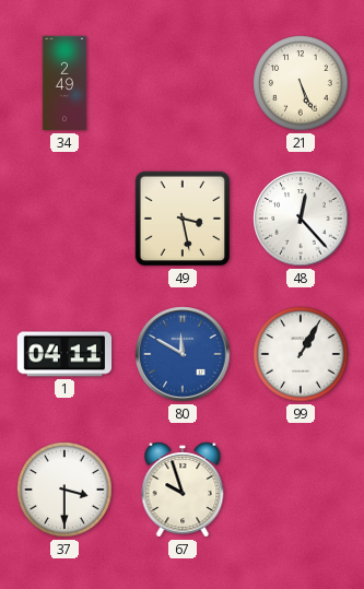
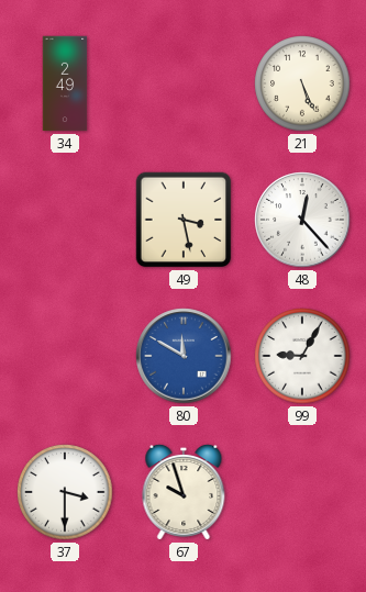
1: 04:11 -> none (64, 354)
99: 1:05 -> 9:05 (302, 356)
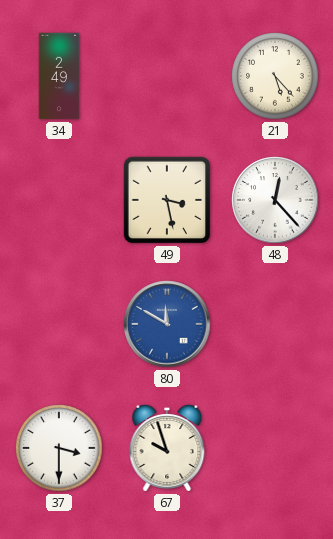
21: 5:26 -> 5:23 (275, 76)
99: 9:05 -> none (302, 356)
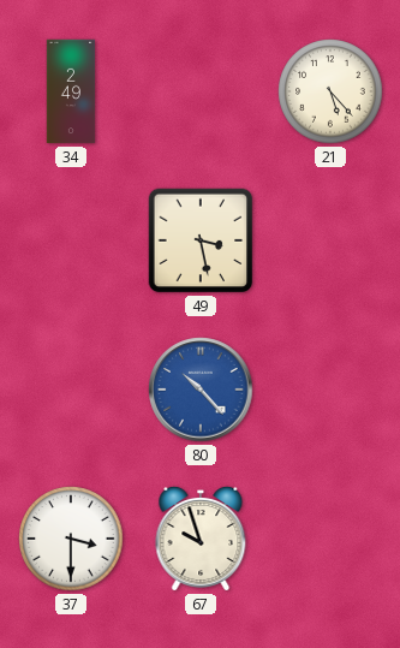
48: 12:23 -> none (275, 200)
80: 11:50 -> 10:23 (201, 390)
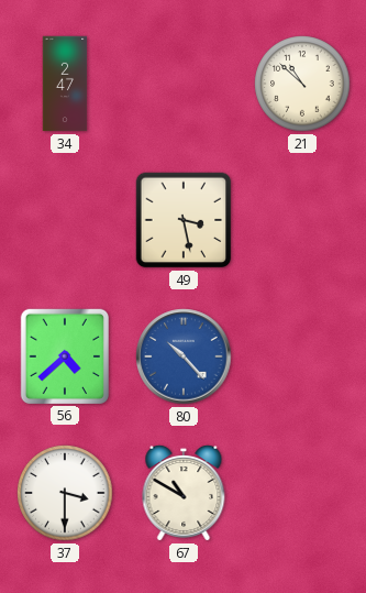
34: 2:49 -> 2:47 (65, 84)
21: 5:23 -> 10:52 (302, 84)
56: none -> 4:38 (64, 355)
67: 9:57 -> 10:50 (184, 493)
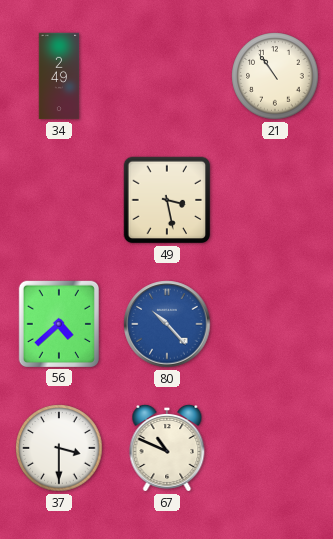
34: 2:47 -> 2:49 (59, 76)
21: 10:52 -> 10:54 (275, 76)
67: 10:50 -> 10:49 (167, 448)
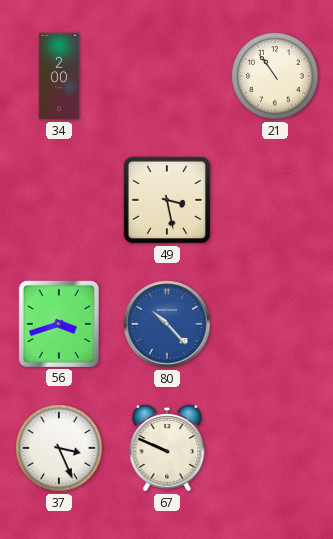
34: 2:49 -> 2:00 (59, 76)
56: 4:38 -> 3:42 (58, 323)
37: 3:30 -> 3:26 (59, 448)
67: 10:49 -> 9:49 (167, 448)
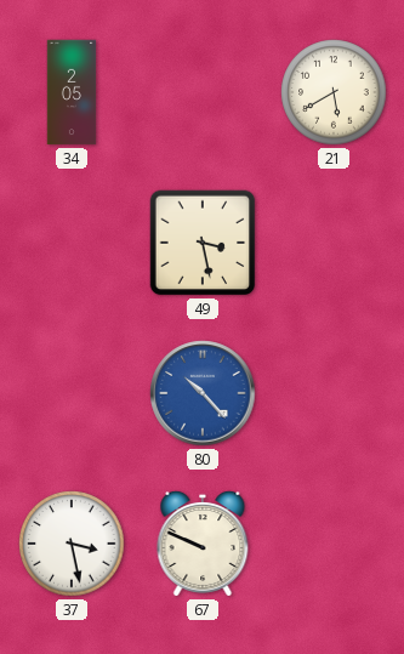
34: 2:00 -> 2:05 (72, 92)
21: 10:54 -> 5:40 (334, 92)
56: 3:42 -> none (58, 323)
37: 3:26 -> 3:28 (72, 544)
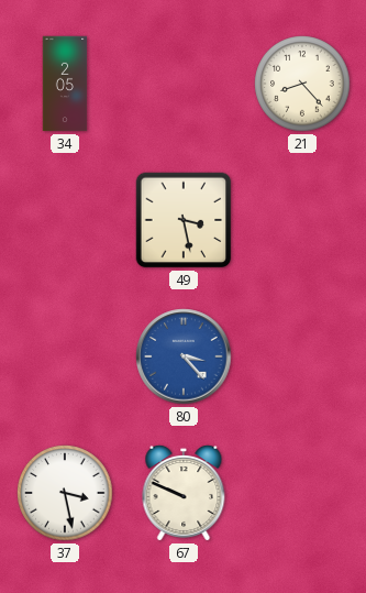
21: 5:40 -> 8:23 (302, 84)
80: 10:23 -> 3:23 (184, 356)
